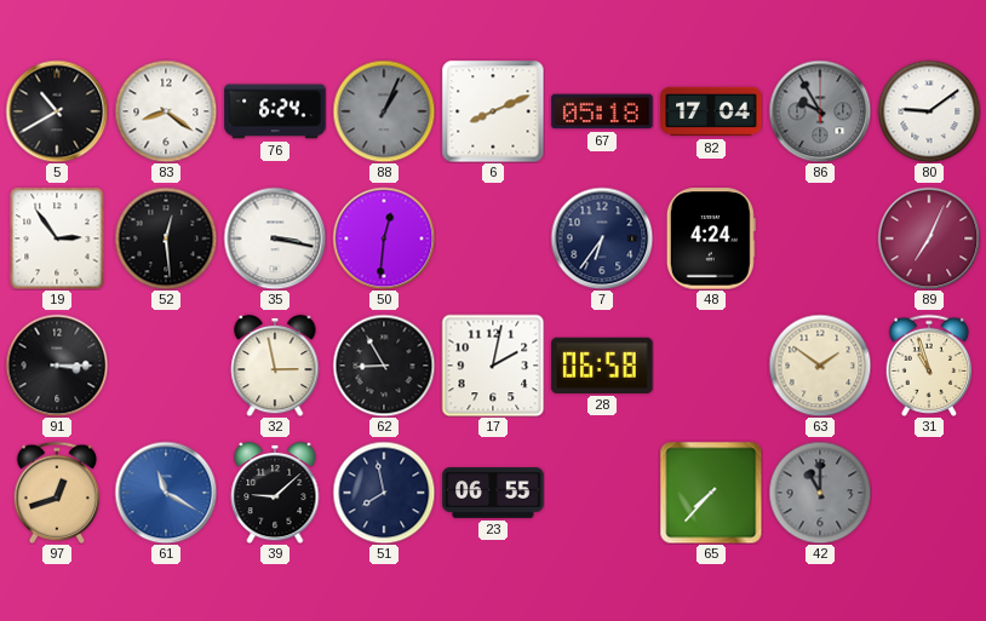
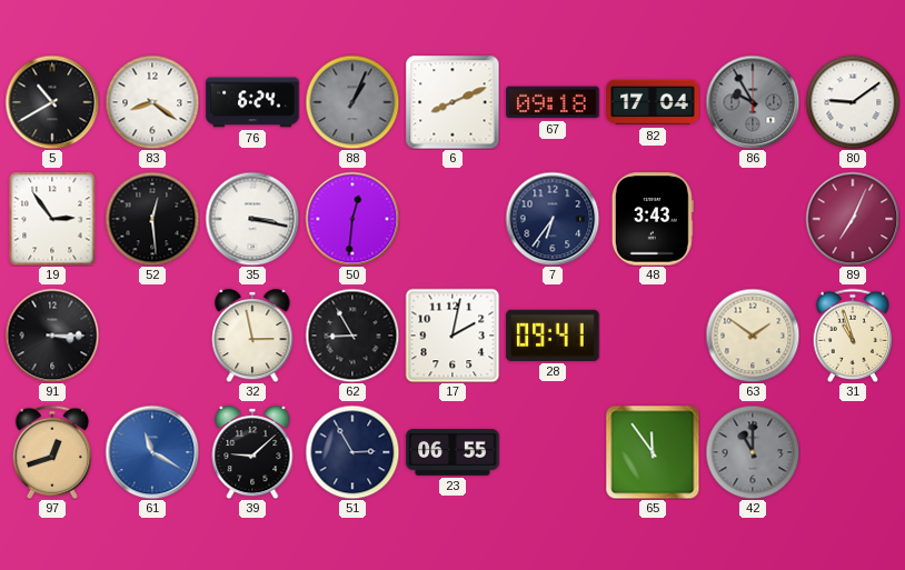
67: 05:18 -> 09:18 (553, 102)
48: 4:24 -> 3:43 (653, 219)
28: 06:58 -> 09:41 (553, 336)
51: 7:58 -> 2:55 (352, 452)
65: 7:37 -> 11:54 (653, 452)
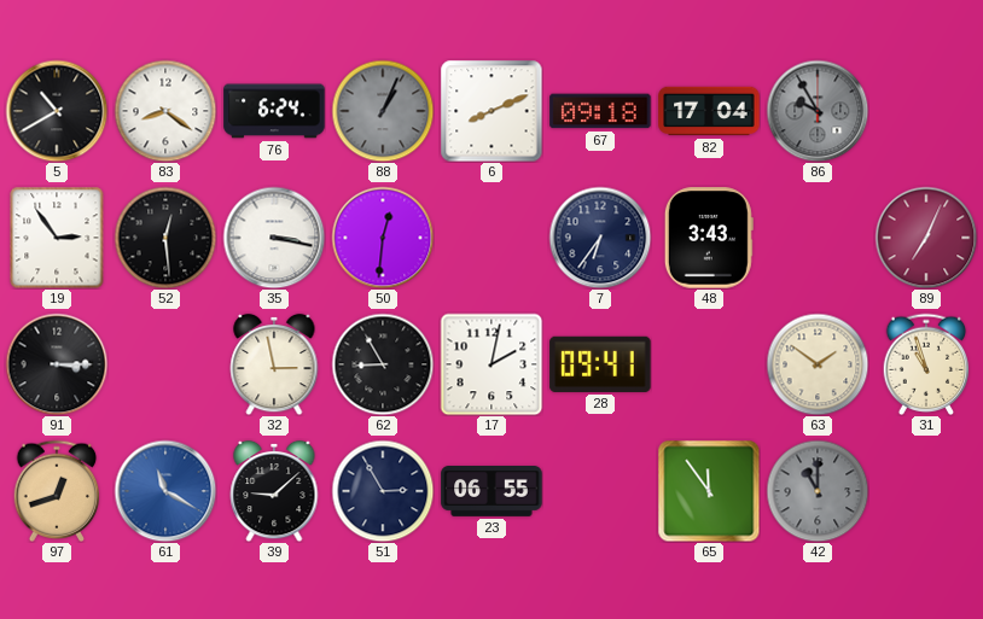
80: 9:09 -> none (853, 102)
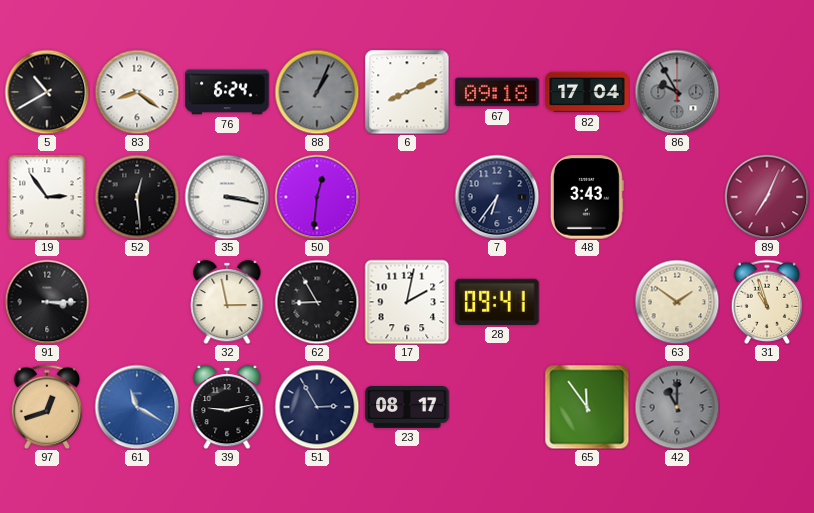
39: 9:08 -> 9:13 (227, 407)
23: 06:55 -> 08:17 (407, 408)
